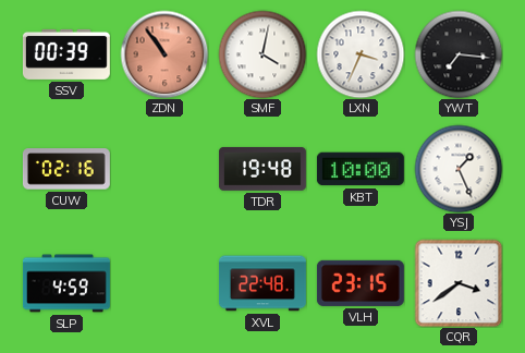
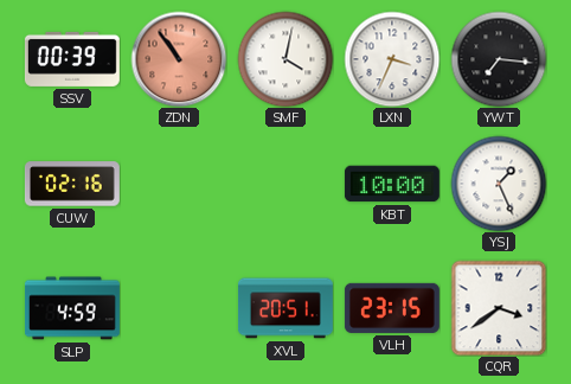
TDR: 19:48 -> none (262, 169)
XVL: 22:48 -> 20:51 (285, 308)
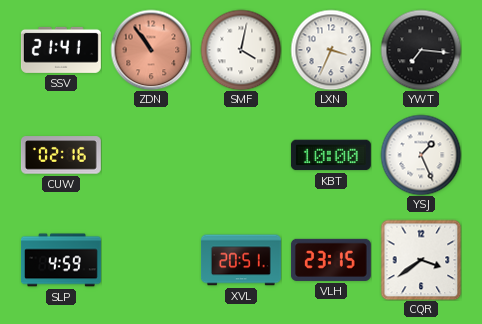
SSV: 00:39 -> 21:41 (61, 50)
